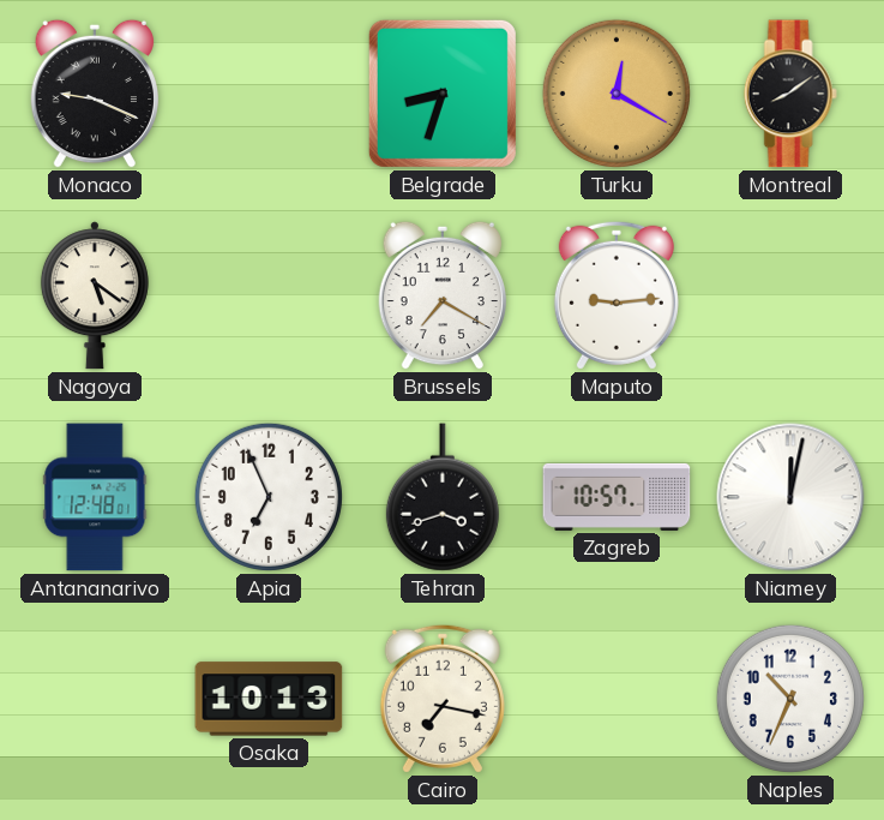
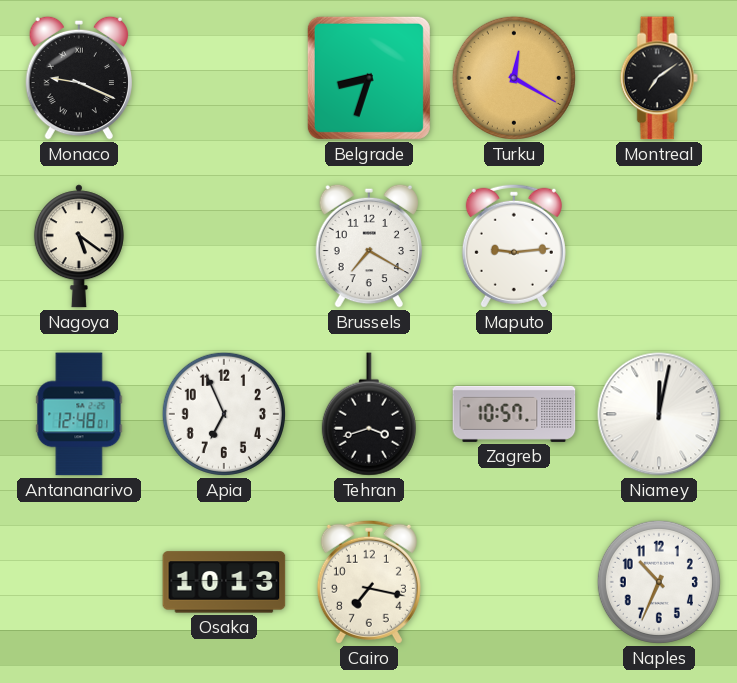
Montreal: 8:09 -> 7:09 (659, 78)
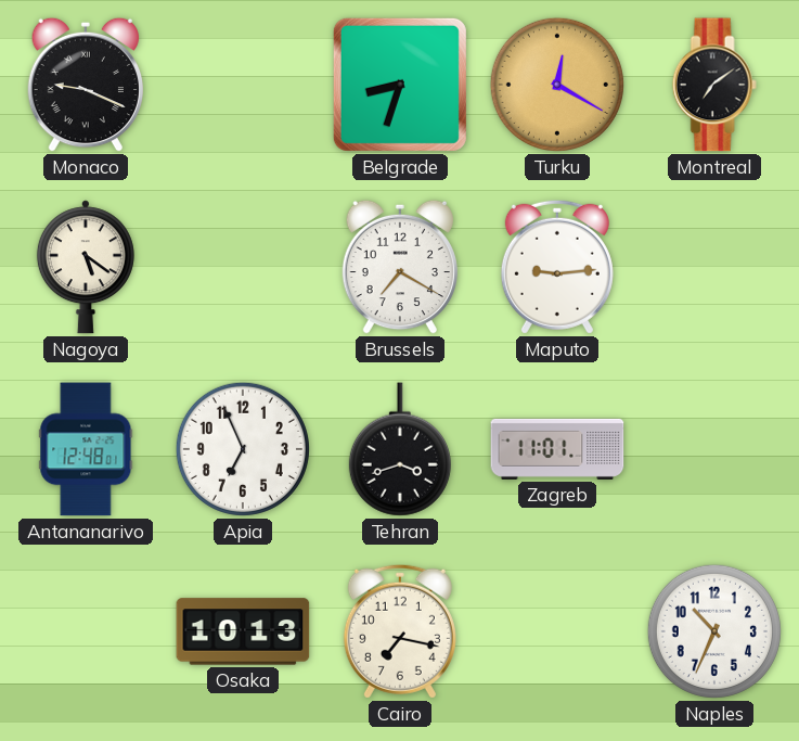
Zagreb: 10:57 -> 11:01 (557, 449)
Niamey: 12:02 -> none (659, 414)
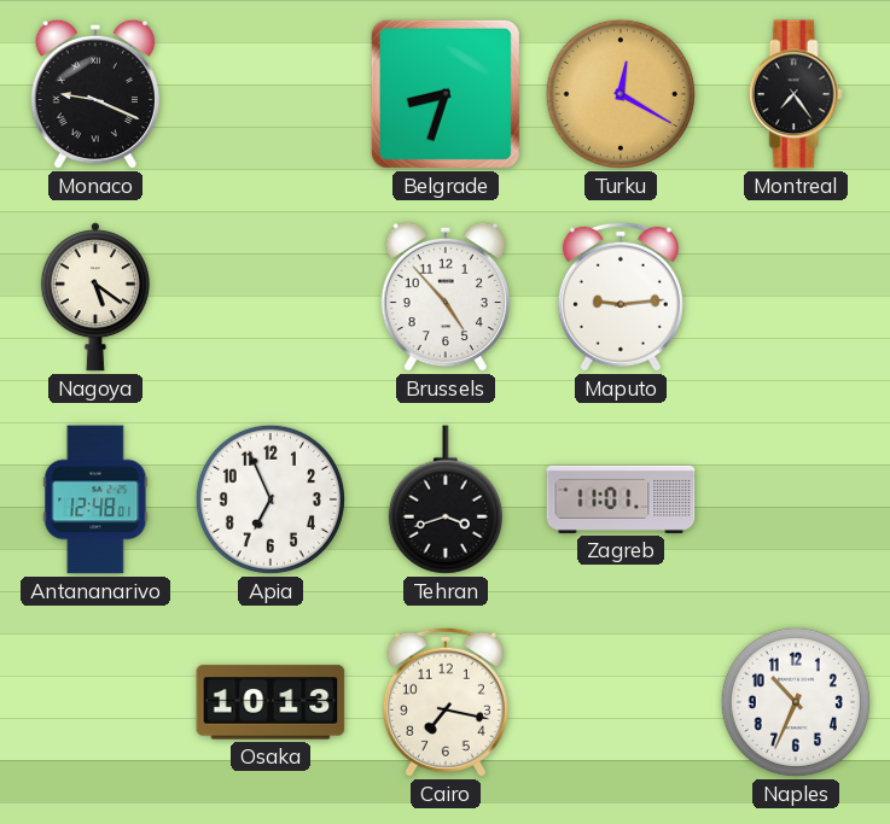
Montreal: 7:09 -> 7:24 (796, 94)
Brussels: 7:20 -> 4:53 (444, 297)
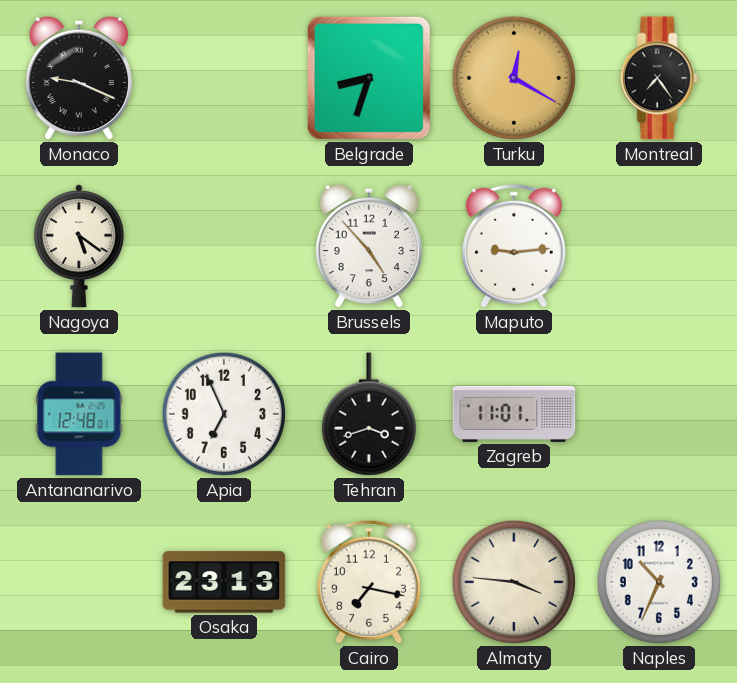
Osaka: 10:13 -> 23:13 (224, 582)
Almaty: none -> 3:46 (514, 582)
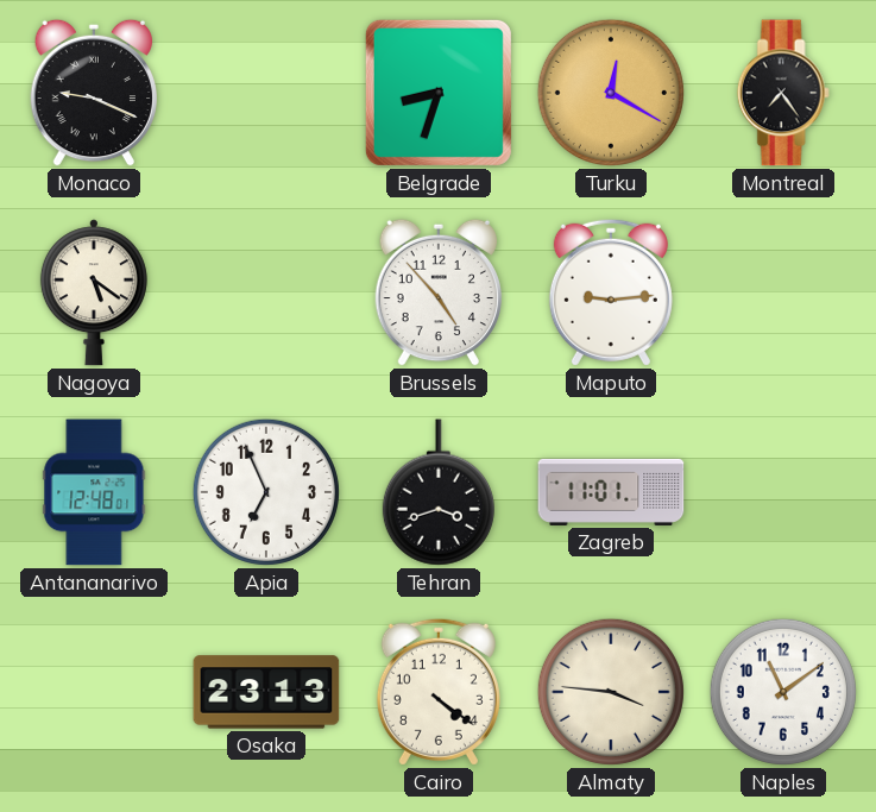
Cairo: 7:17 -> 4:21 (439, 692)
Naples: 10:34 -> 11:09 (783, 692)
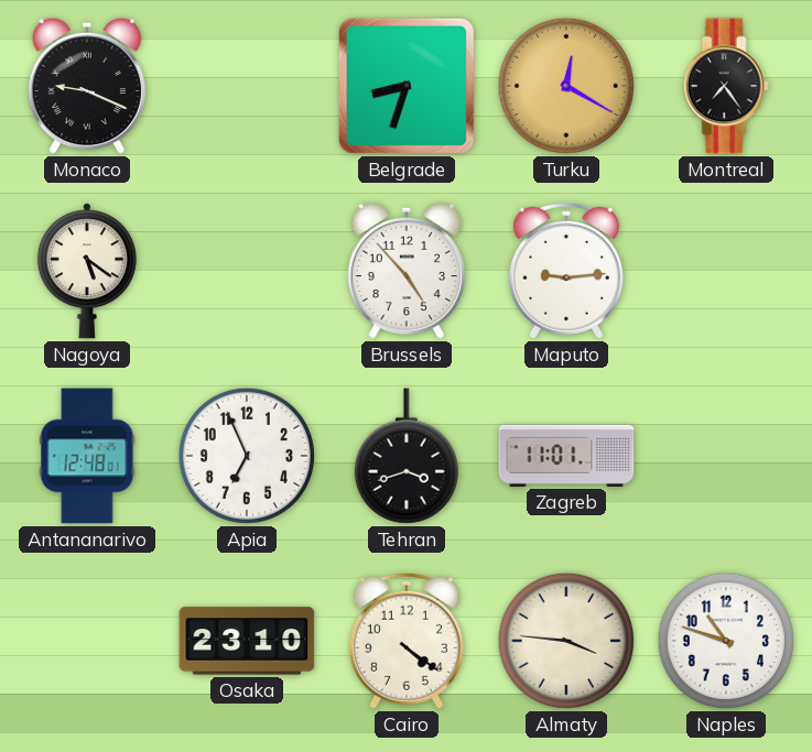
Osaka: 23:13 -> 23:10 (247, 641)
Naples: 11:09 -> 10:48 (726, 641)
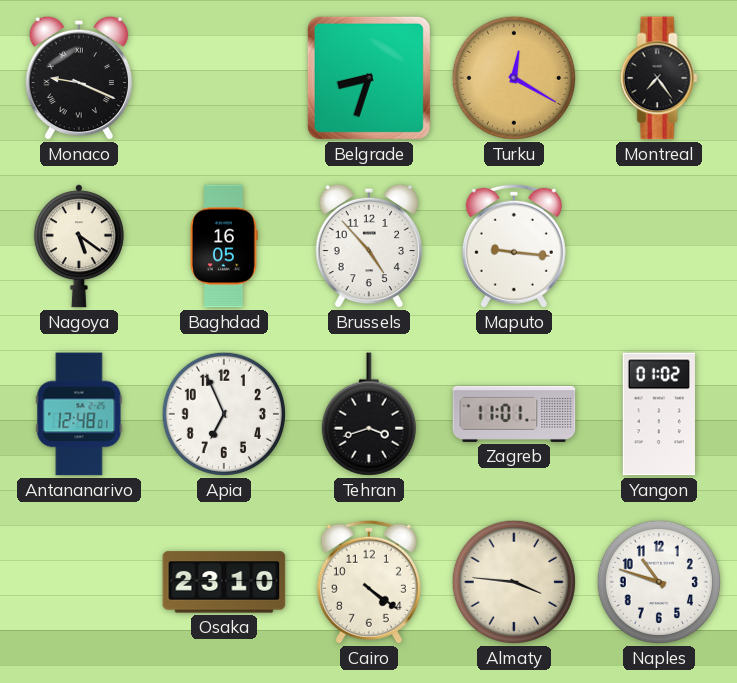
Baghdad: none -> 16:05 (224, 246)
Maputo: 9:14 -> 9:16 (514, 246)
Yangon: none -> 01:02 (659, 414)
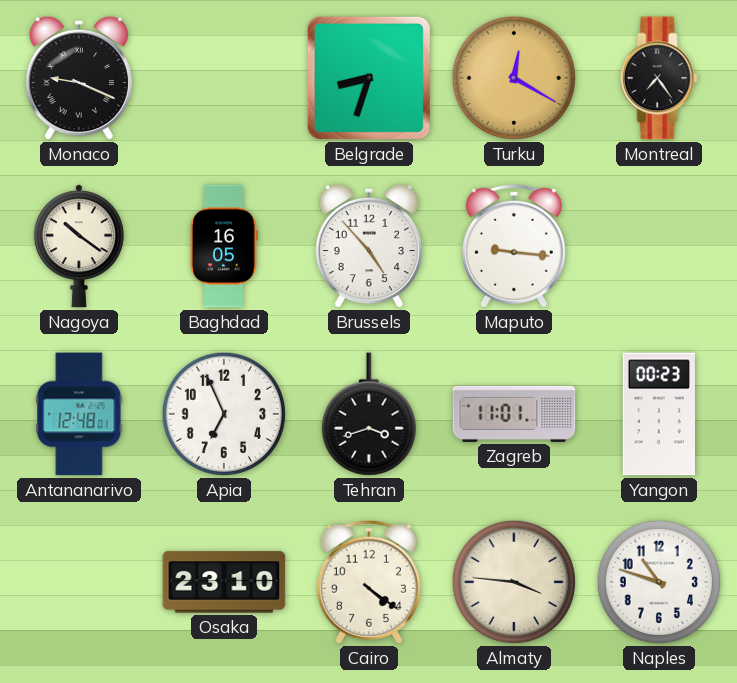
Nagoya: 5:21 -> 10:21 (79, 246)
Yangon: 01:02 -> 00:23 (659, 414)
